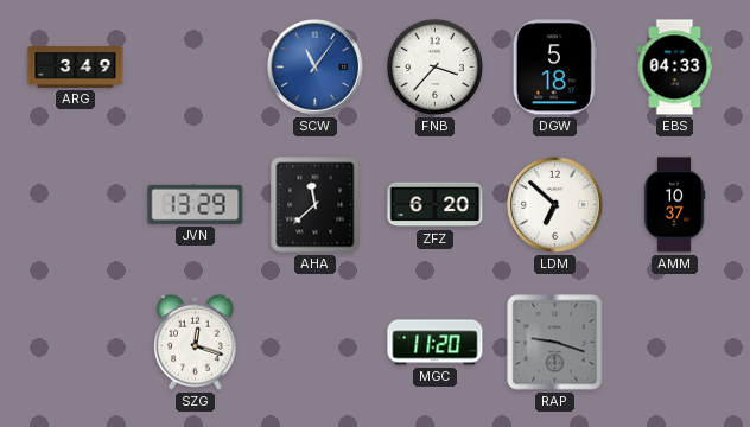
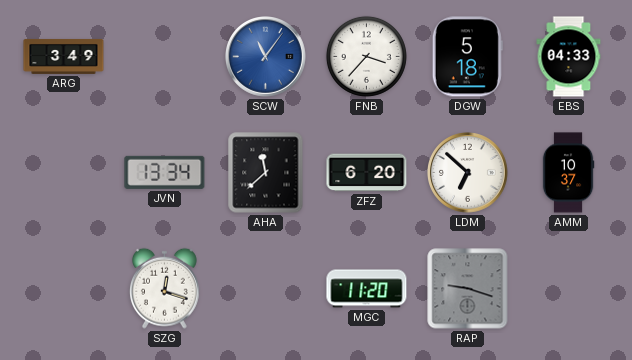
JVN: 13:29 -> 13:34 (165, 172)
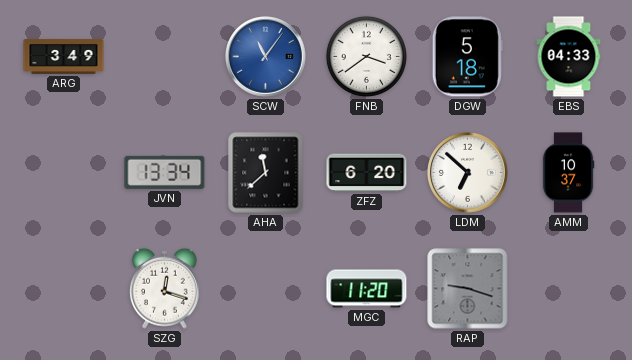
FNB: 3:37 -> 3:39 (366, 56)
